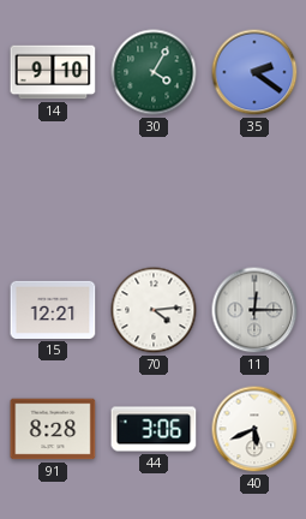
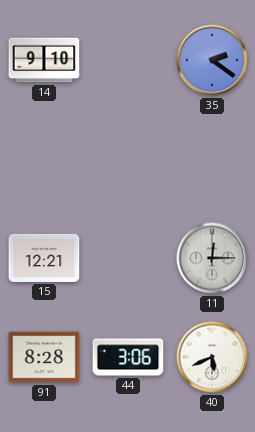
30: 4:05 -> none (154, 72)
70: 4:14 -> none (154, 310)
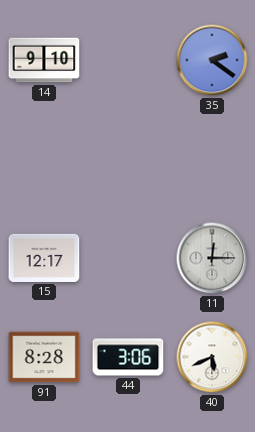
15: 12:21 -> 12:17 (44, 258)
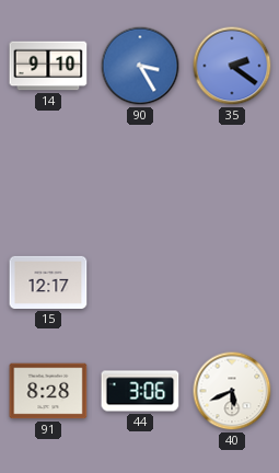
90: none -> 3:25 (140, 66)
11: 12:15 -> none (212, 258)
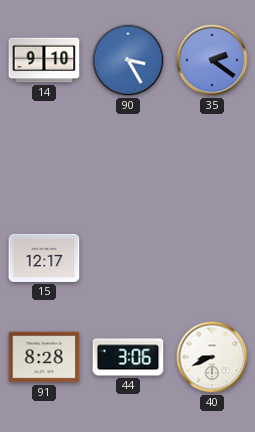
40: 5:41 -> 8:41 (212, 357)
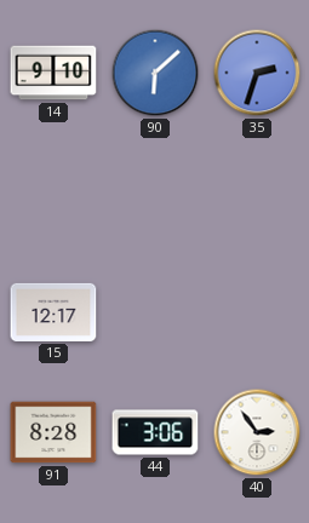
90: 3:25 -> 6:08 (155, 73)
35: 2:21 -> 2:33 (257, 73)
40: 8:41 -> 2:54 (257, 432)
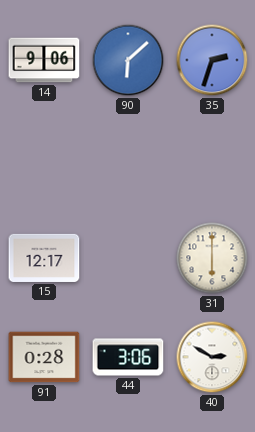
14: 9:10 -> 9:06 (44, 60)
31: none -> 6:00 (212, 258)
91: 8:28 -> 0:28 (44, 357)
40: 2:54 -> 2:50 (212, 357)
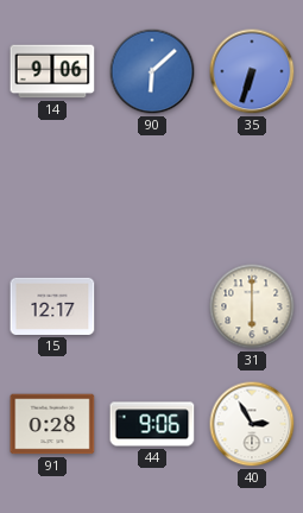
35: 2:33 -> 6:33 (252, 71)
44: 3:06 -> 9:06 (152, 424)
40: 2:50 -> 2:55 (252, 424)
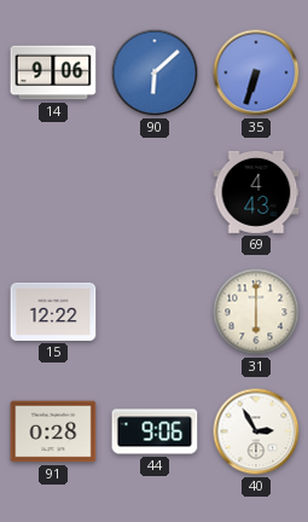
69: none -> 4:43 (256, 192)
15: 12:17 -> 12:22 (53, 312)
